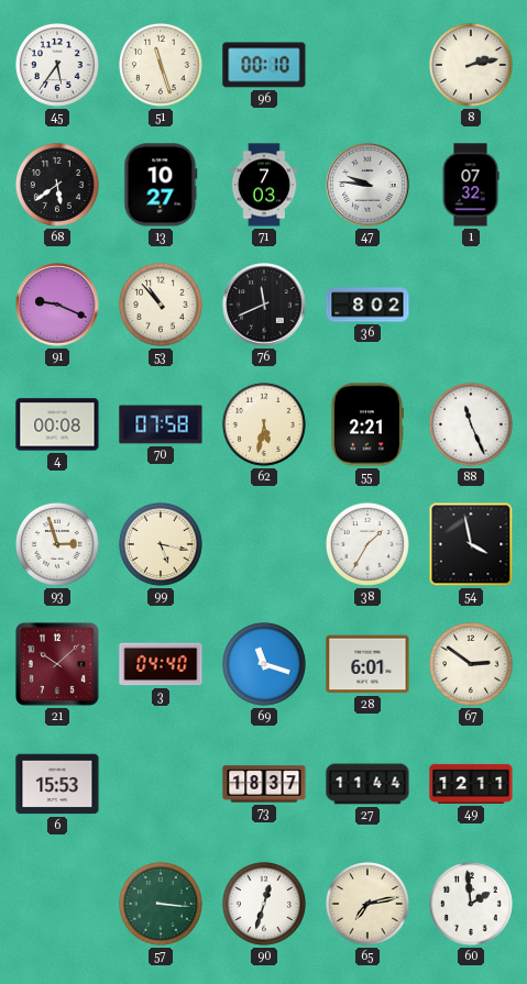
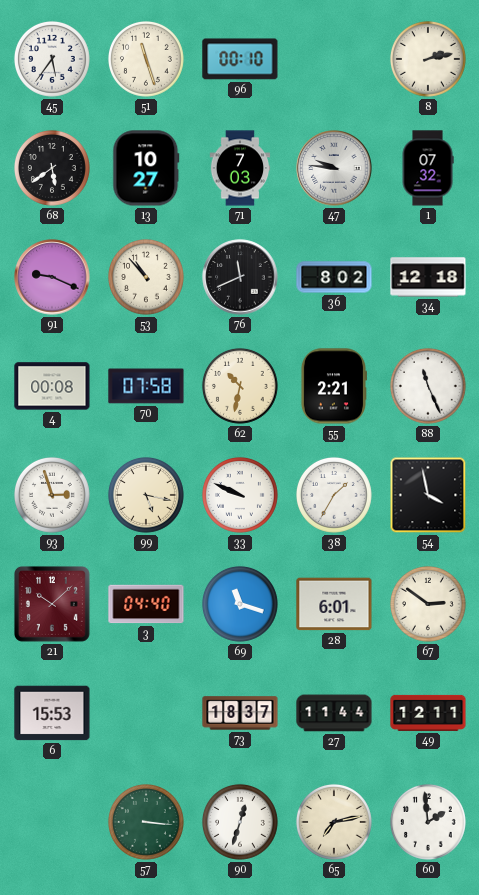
34: none -> 12:18 (428, 277)
62: 5:32 -> 10:32 (240, 386)
33: none -> 9:49 (240, 495)
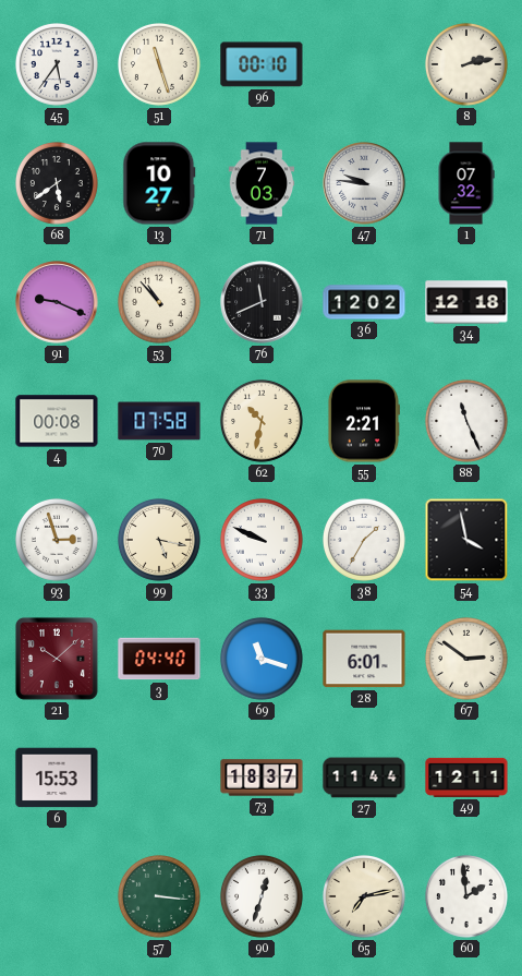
36: 8:02 -> 12:02 (364, 302)
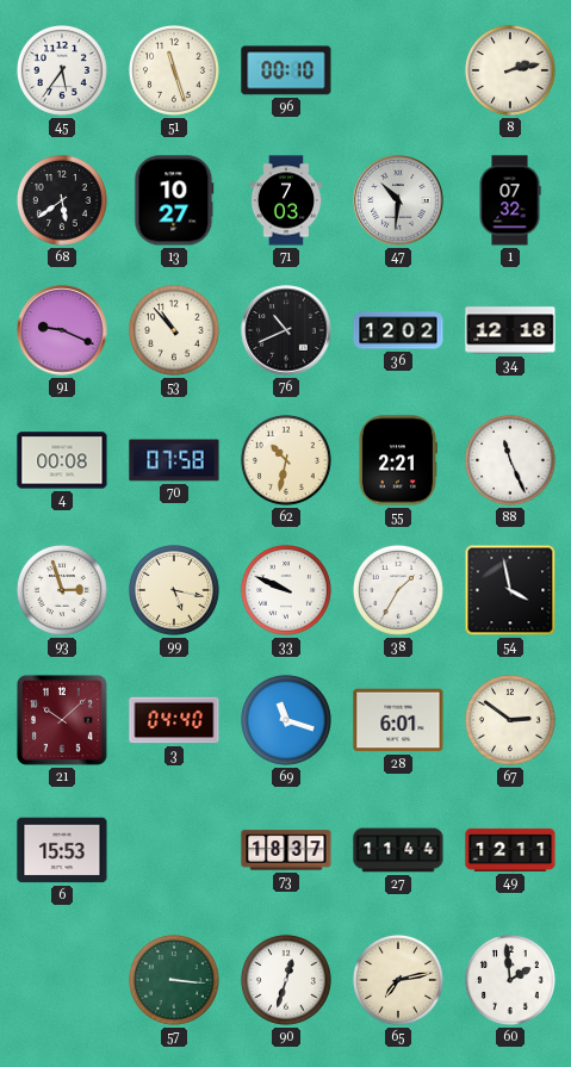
47: 9:46 -> 10:31 (398, 200)
76: 11:41 -> 10:41 (286, 330)
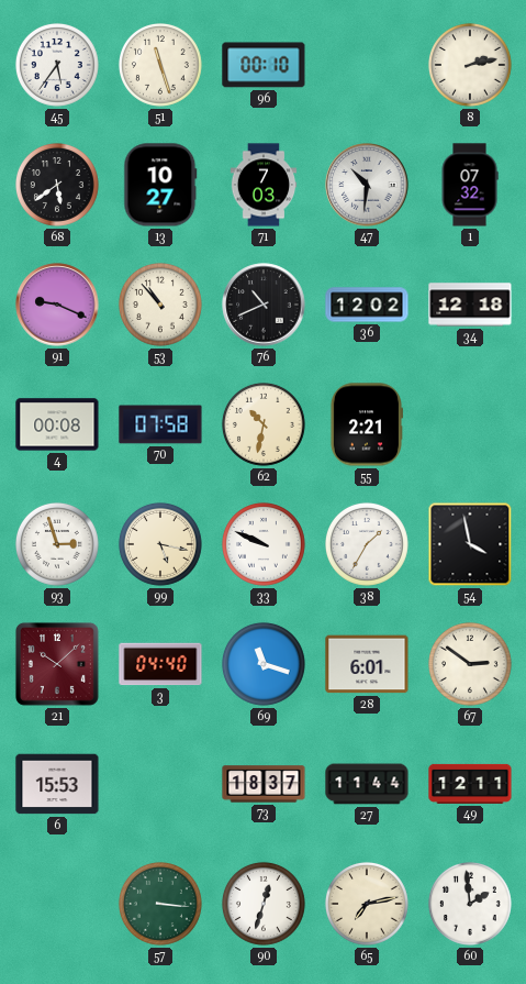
88: 11:26 -> none (510, 460)
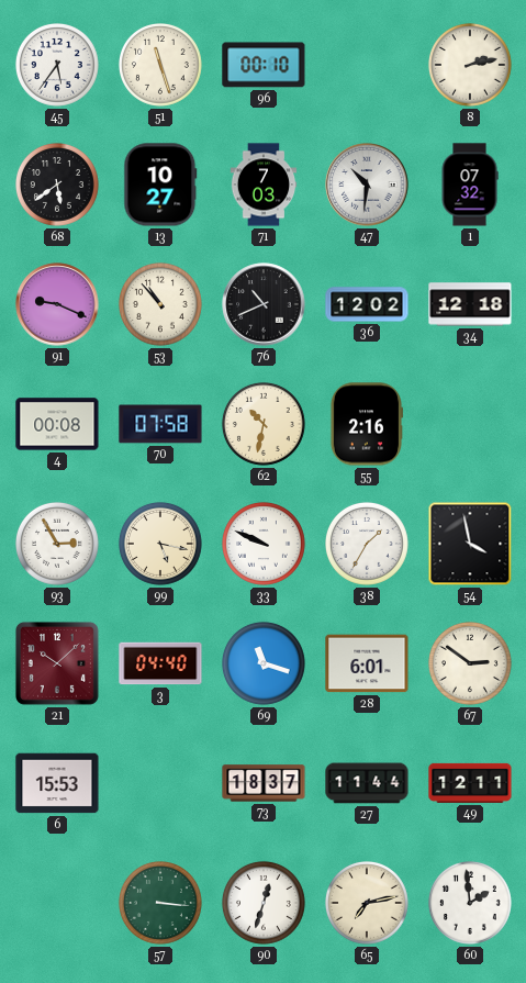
55: 2:21 -> 2:16 (366, 424)
93: 2:57 -> 2:55 (57, 544)
